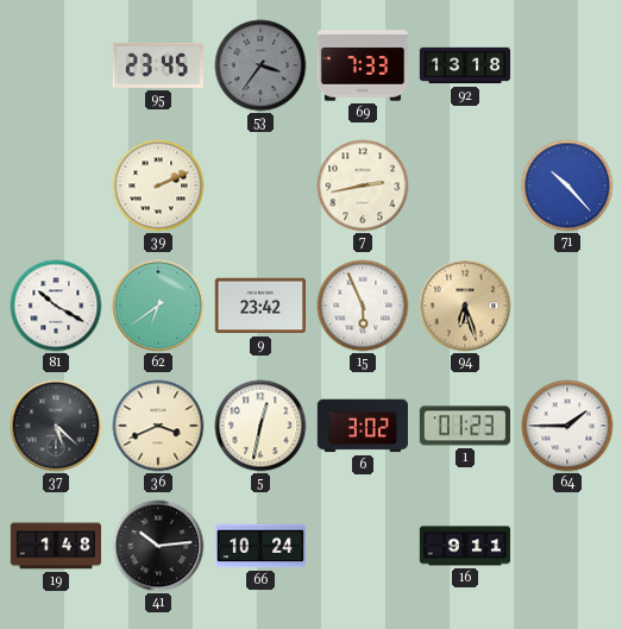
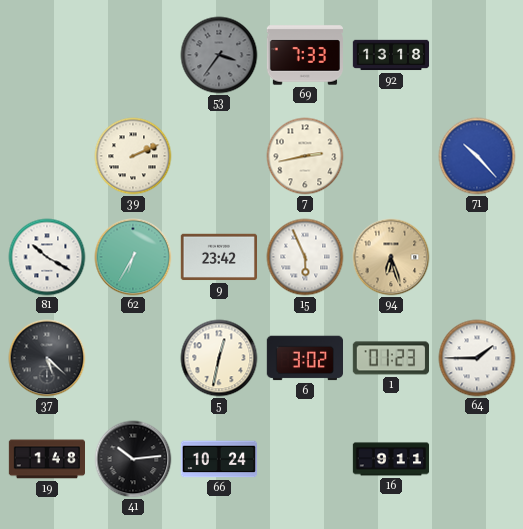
95: 23:45 -> none (158, 65)
62: 6:39 -> 6:35 (133, 257)
36: 3:41 -> none (158, 426)
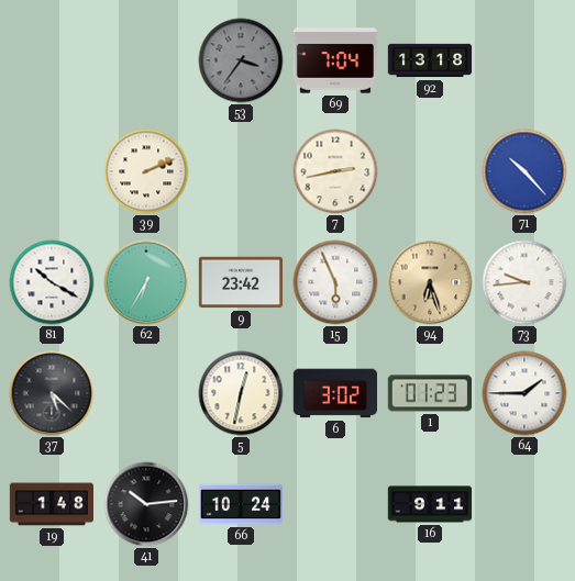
69: 7:33 -> 7:04 (334, 60)
73: none -> 9:44 (524, 282)
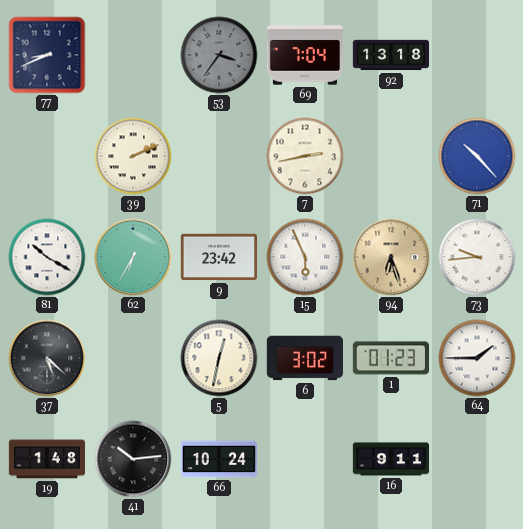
77: none -> 8:41 (47, 55)
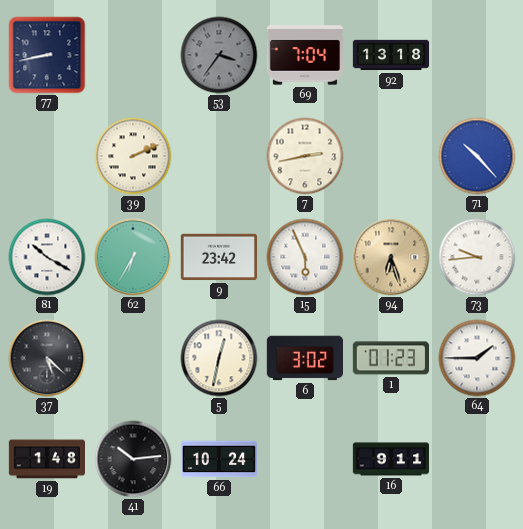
77: 8:41 -> 8:43 (47, 55)
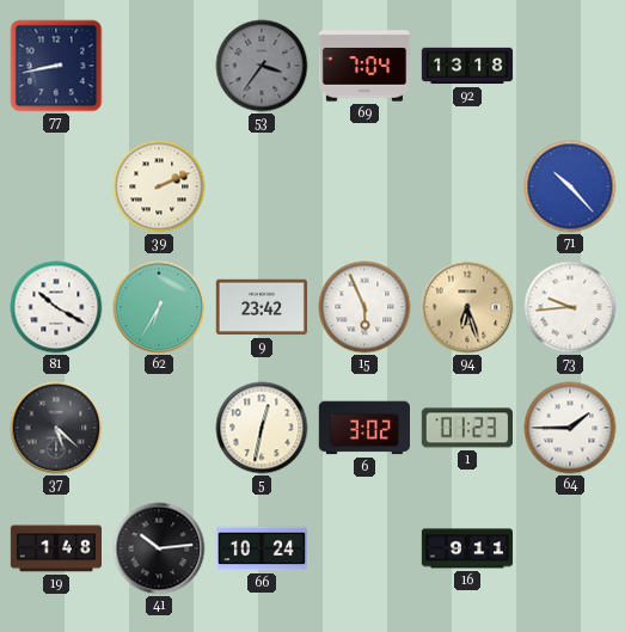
7: 2:43 -> none (305, 156)
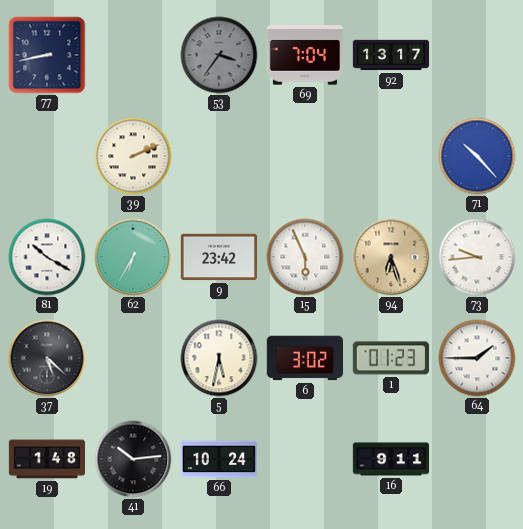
92: 13:18 -> 13:17 (391, 55)
5: 12:32 -> 5:32 (219, 358)
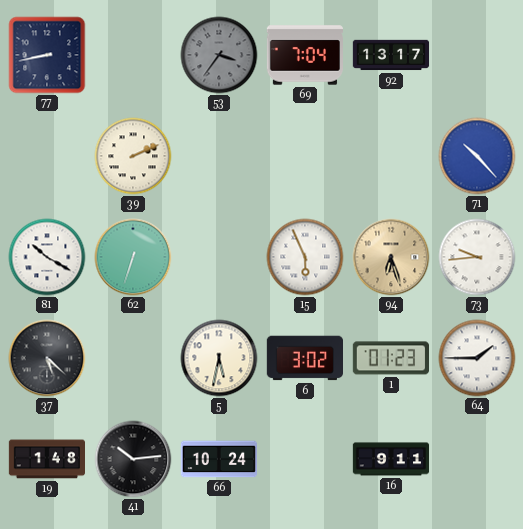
62: 6:35 -> 6:33 (133, 257)
9: 23:42 -> none (218, 257)
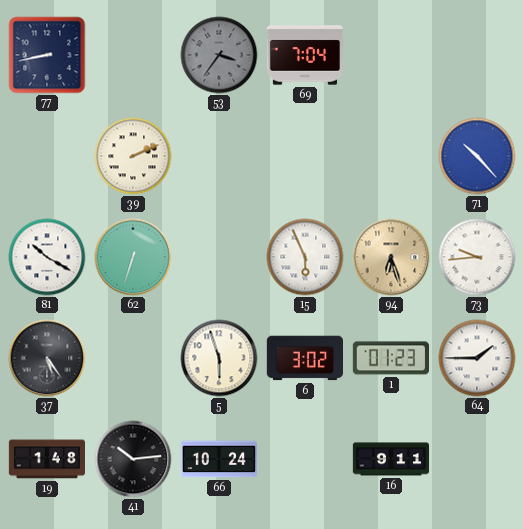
92: 13:17 -> none (391, 55)
37: 5:22 -> 5:24 (47, 358)
5: 5:32 -> 5:57 (219, 358)
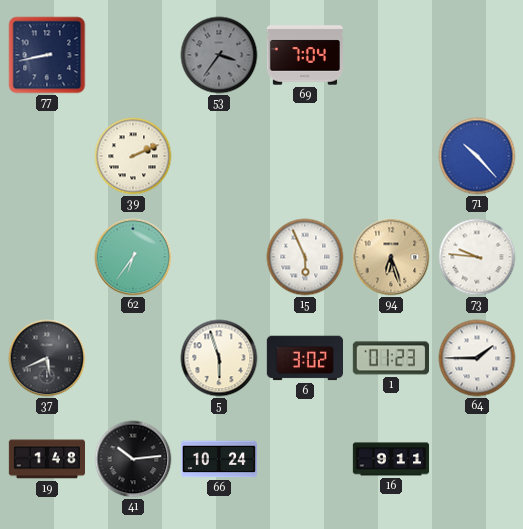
81: 10:20 -> none (47, 257)
62: 6:33 -> 6:36 (133, 257)
73: 9:44 -> 9:46 (477, 257)
37: 5:24 -> 5:41 (47, 358)
